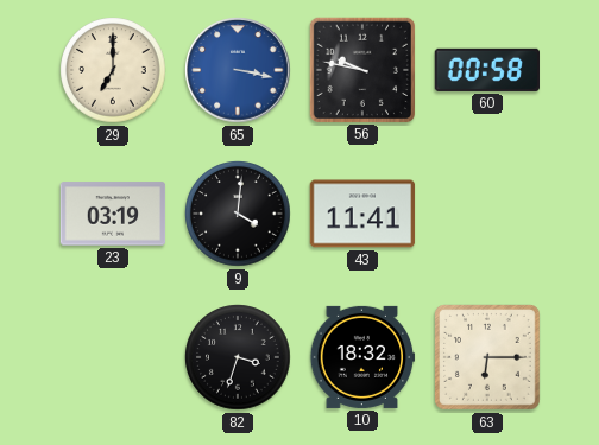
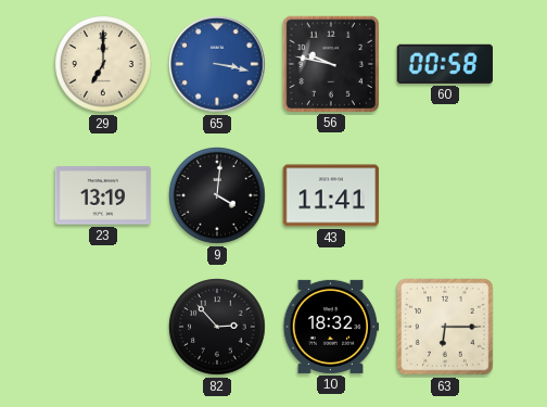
23: 03:19 -> 13:19 (103, 195)
82: 3:33 -> 2:53 (217, 327)
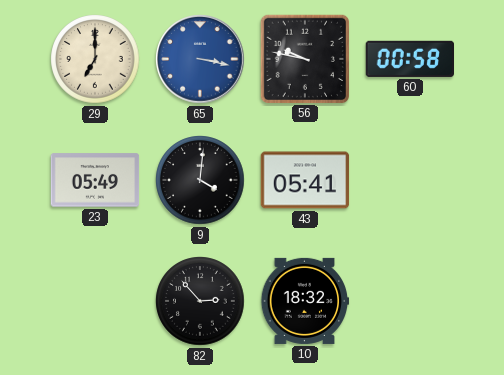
23: 13:19 -> 05:49 (95, 180)
43: 11:41 -> 05:41 (305, 180)
63: 6:15 -> none (446, 328)
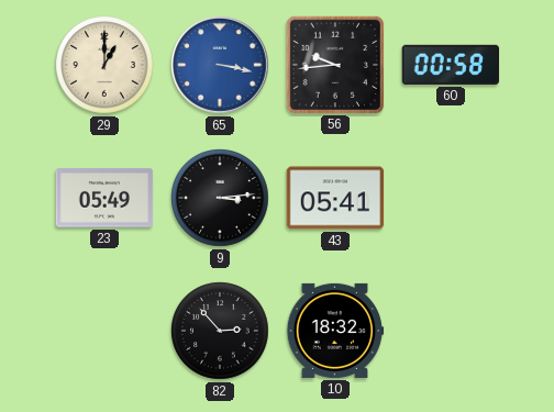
29: 7:00 -> 1:00 (104, 65)
56: 9:47 -> 9:44 (334, 64)
9: 4:01 -> 3:14 (220, 198)
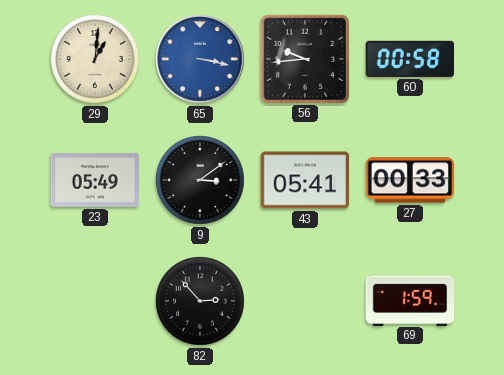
29: 1:00 -> 1:01 (95, 59)
9: 3:14 -> 3:09 (200, 180)
27: none -> 00:33 (410, 180)
10: 18:32 -> none (335, 331)
69: none -> 1:59 (410, 300)
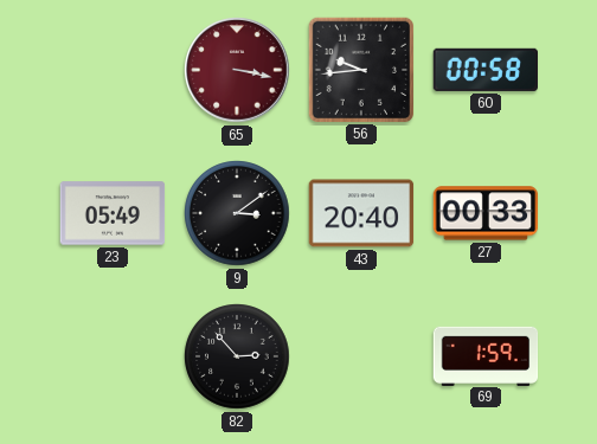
29: 1:01 -> none (95, 59)
65 dial: blue -> burgundy (237, 70)
43: 05:41 -> 20:40 (361, 213)
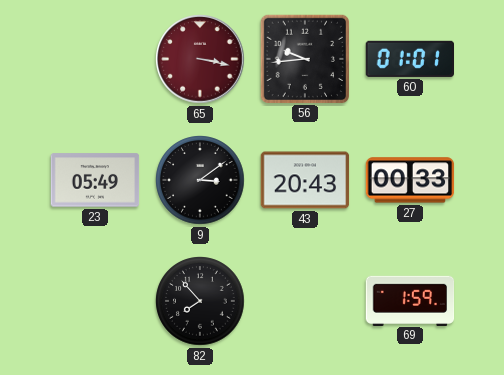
60: 00:58 -> 01:01 (409, 59)
43: 20:40 -> 20:43 (305, 180)
82: 2:53 -> 7:53 (200, 301)
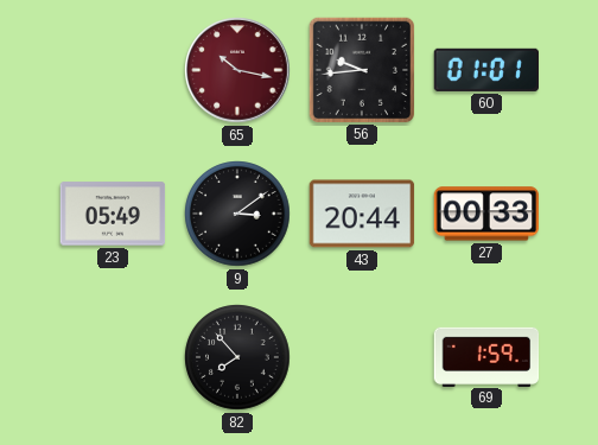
65: 3:17 -> 10:17 (237, 70)
43: 20:43 -> 20:44 (362, 214)
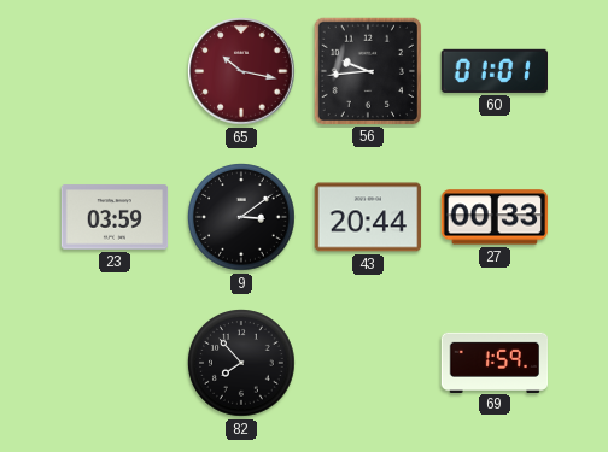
23: 05:49 -> 03:59 (115, 217)
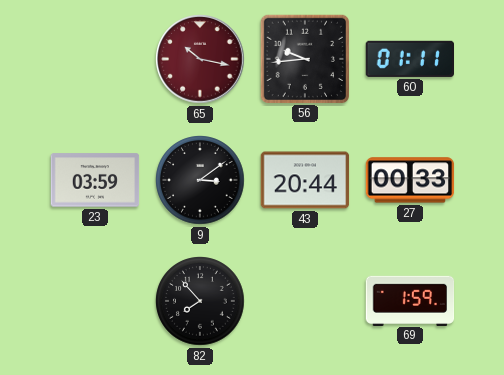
60: 01:01 -> 01:11 (409, 59)
